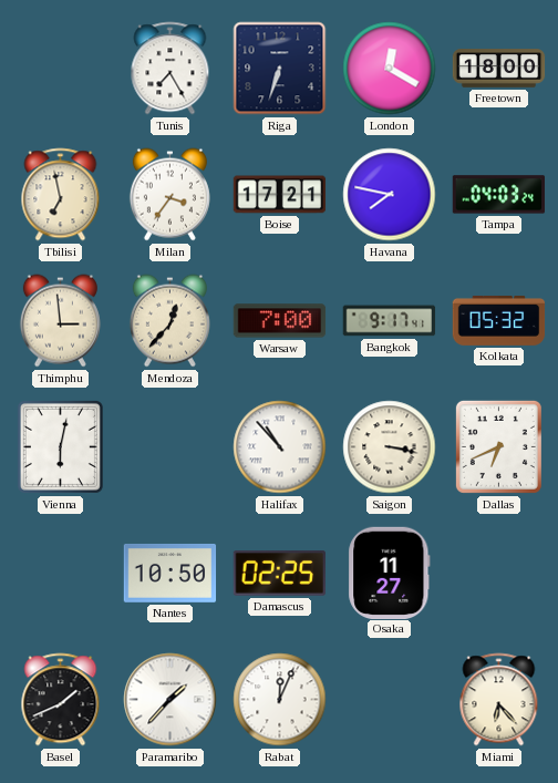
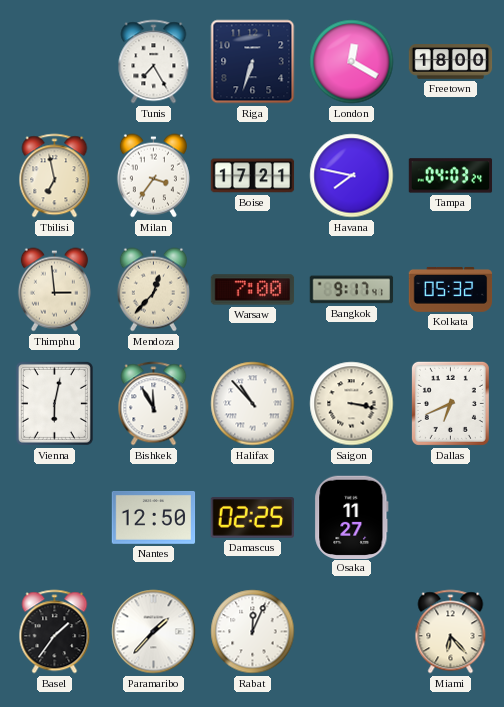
Bishkek: none -> 11:55 (154, 404)
Nantes: 10:50 -> 12:50 (154, 518)
Basel: 1:41 -> 1:36 (55, 632)
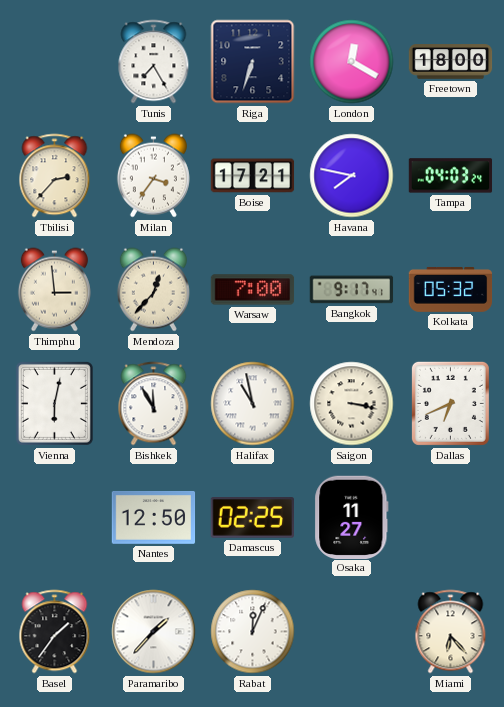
Tbilisi: 6:58 -> 2:37 (55, 176)
Halifax: 10:53 -> 10:58 (253, 404)
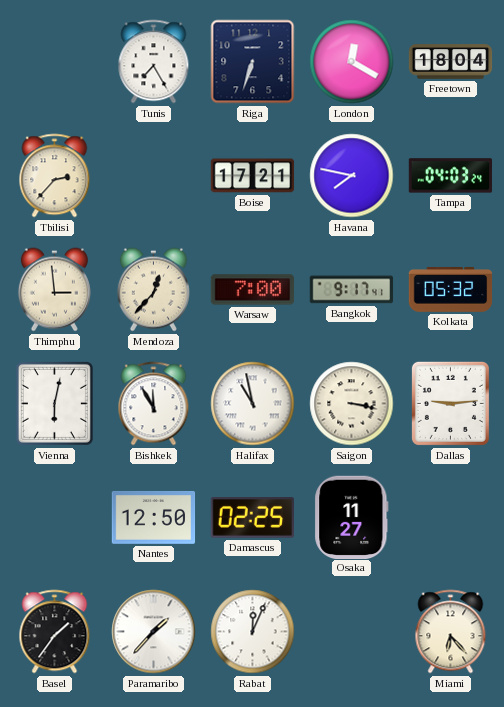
Freetown: 18:00 -> 18:04 (451, 62)
Milan: 3:36 -> none (153, 176)
Dallas: 6:41 -> 9:14 (450, 403)
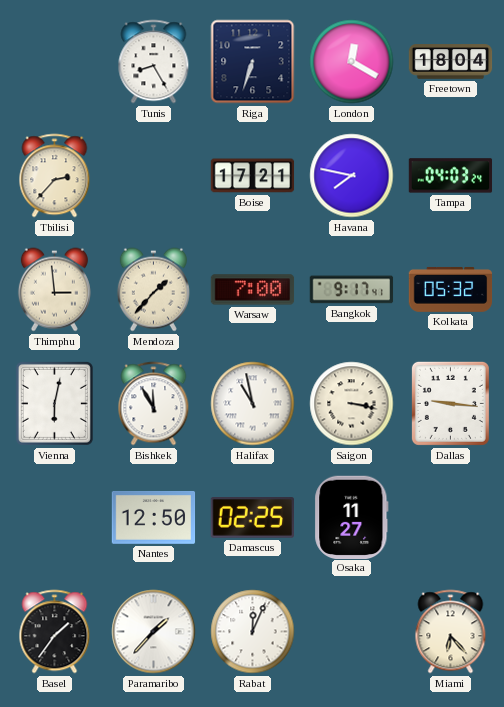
Tunis: 7:25 -> 8:25 (154, 62)
Mendoza: 12:37 -> 1:37 (153, 290)
Dallas: 9:14 -> 9:16 (450, 403)
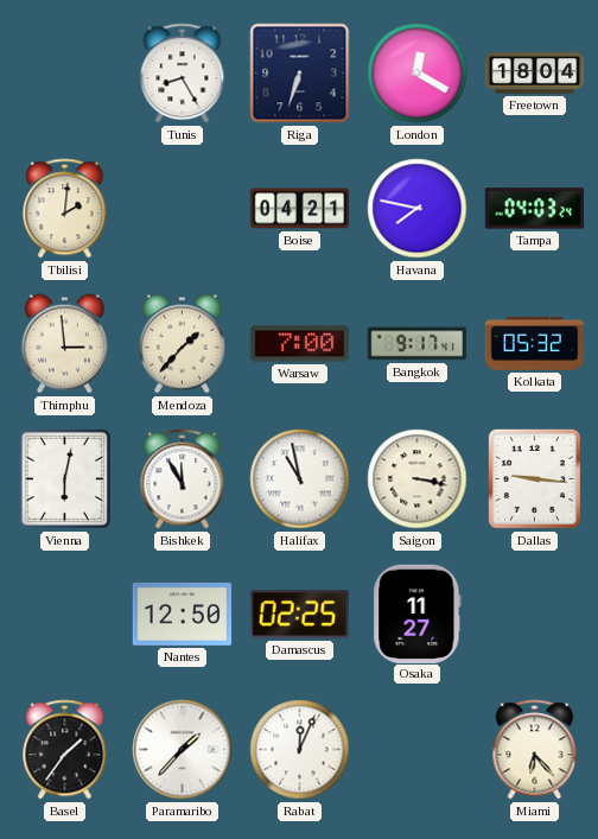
Tbilisi: 2:37 -> 2:01 (65, 209)
Boise: 17:21 -> 04:21 (300, 209)
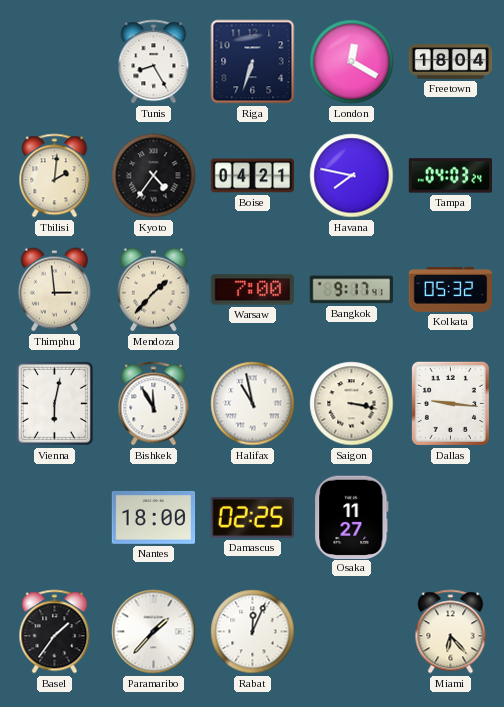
Kyoto: none -> 4:36 (154, 176)
Nantes: 12:50 -> 18:00 (154, 518)
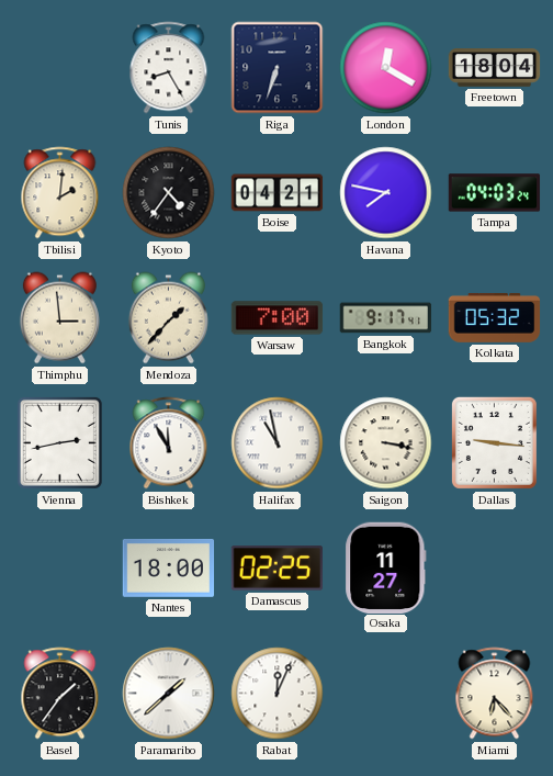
Vienna: 6:02 -> 2:43 (59, 442)
Paramaribo: 1:37 -> 1:38 (169, 694)
